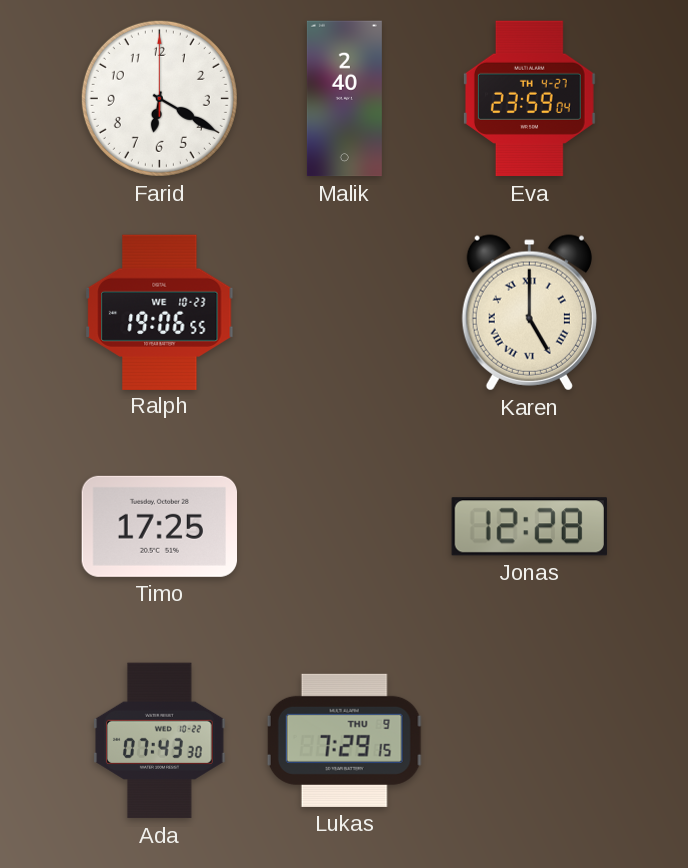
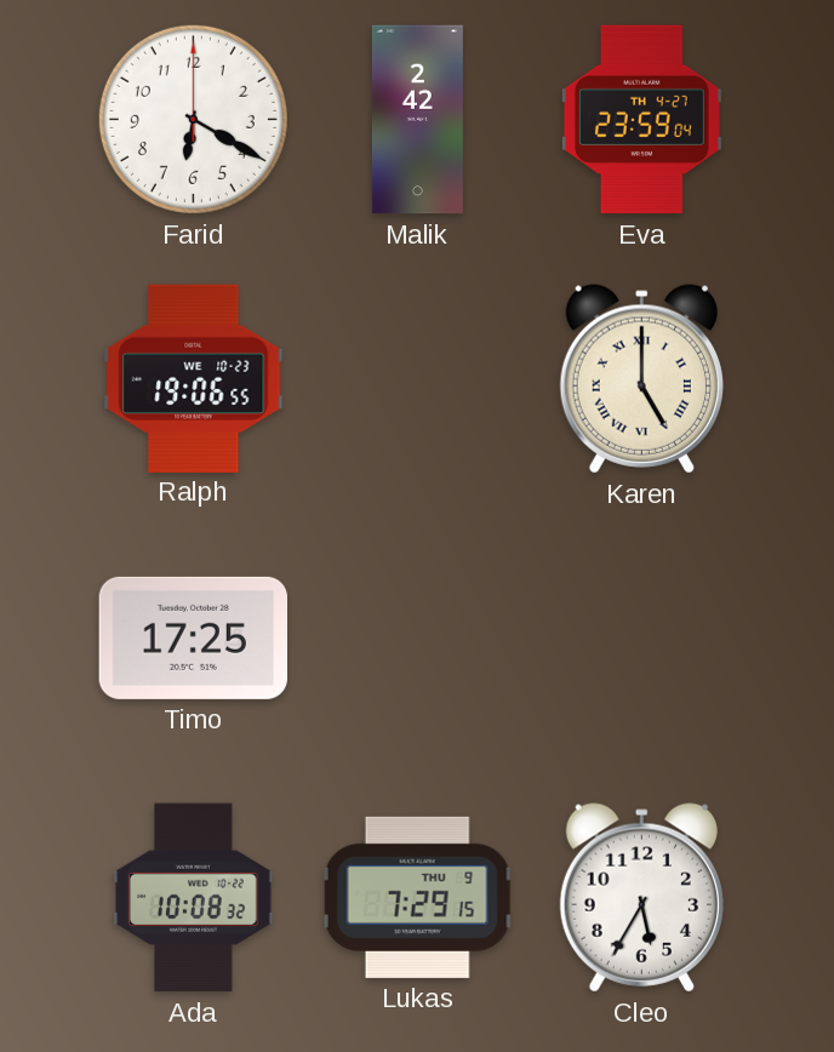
Malik: 2:40 -> 2:42 (417, 120)
Jonas: 12:28 -> none (529, 527)
Ada: 07:43 -> 10:08 (194, 898)
Cleo: none -> 5:35 (641, 898)
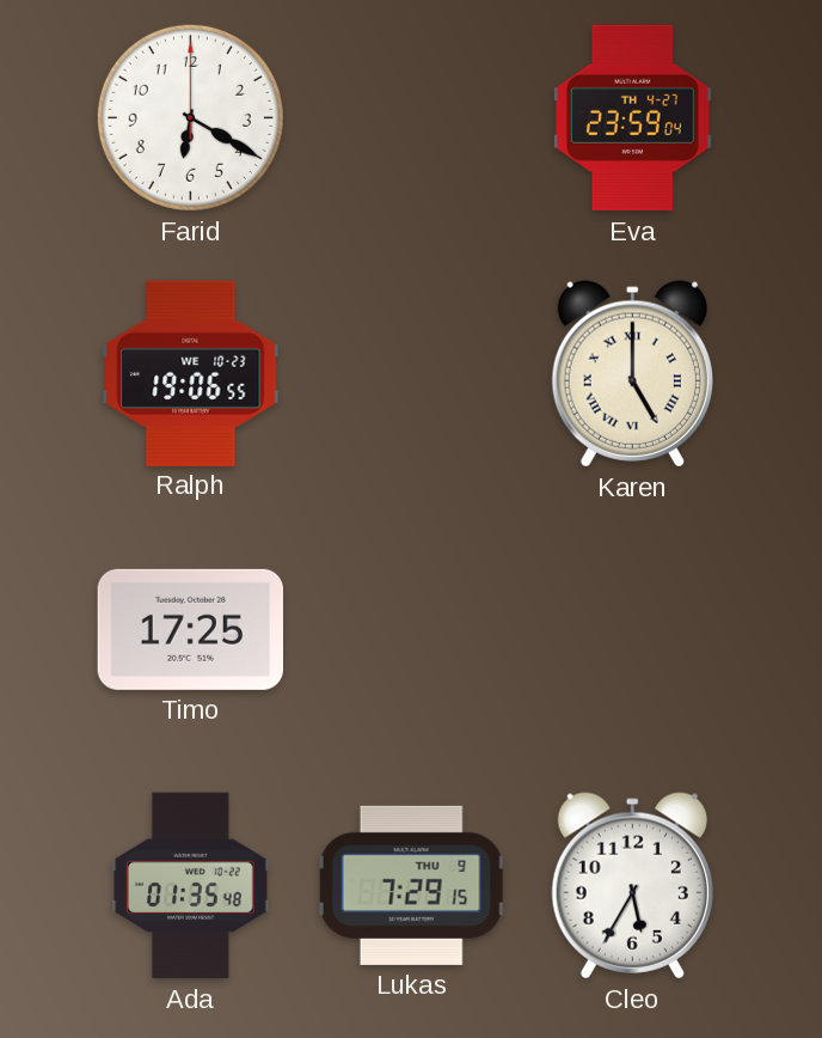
Malik: 2:42 -> none (417, 120)
Ada: 10:08 -> 01:35 (191, 886)
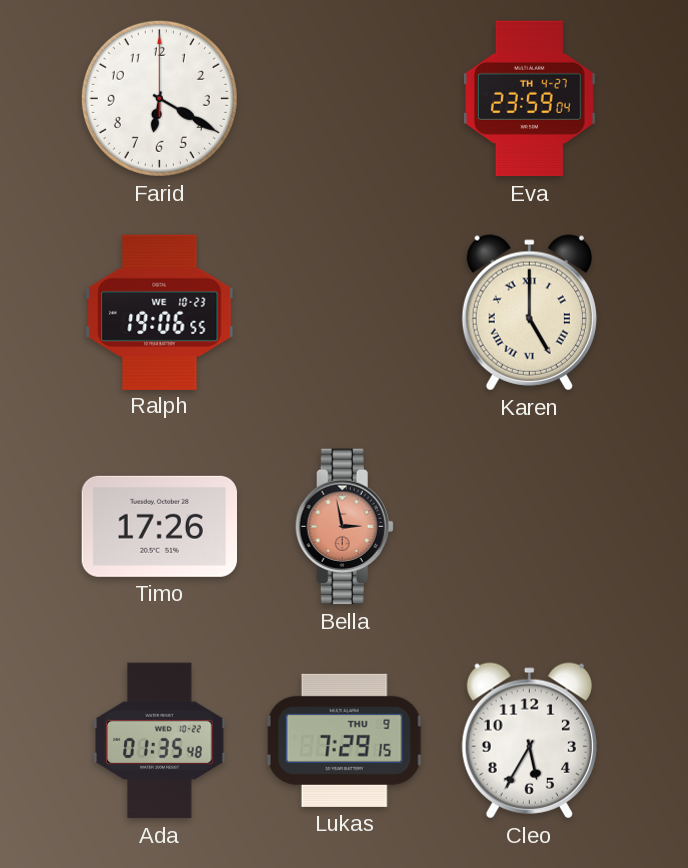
Timo: 17:25 -> 17:26 (159, 526)
Bella: none -> 2:58 (344, 527)
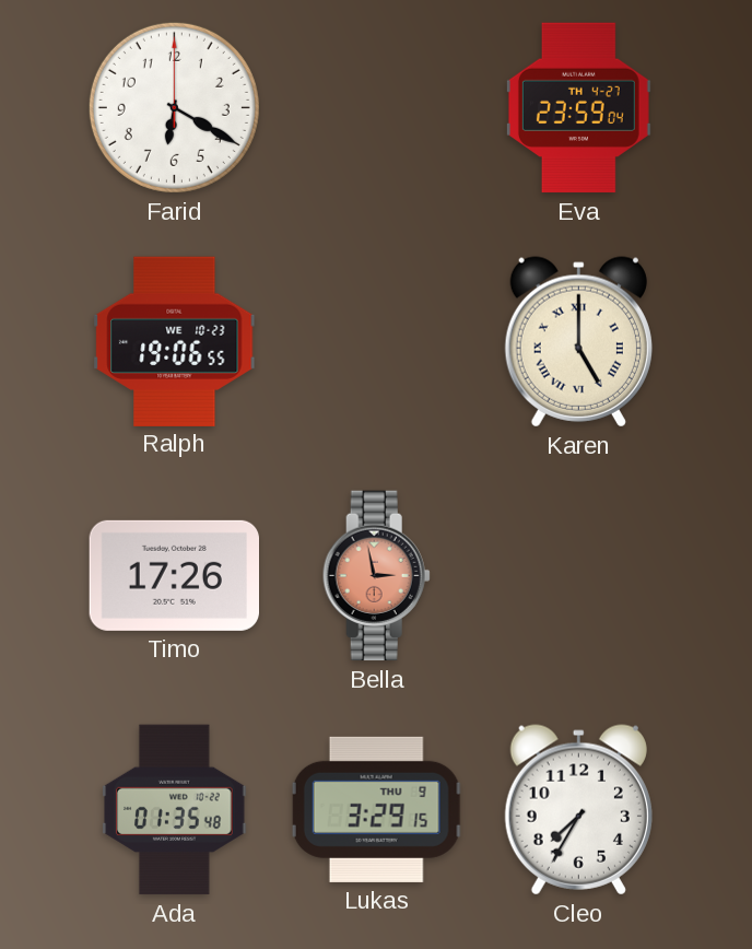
Lukas: 7:29 -> 3:29 (376, 809)
Cleo: 5:35 -> 7:35 (578, 810)
